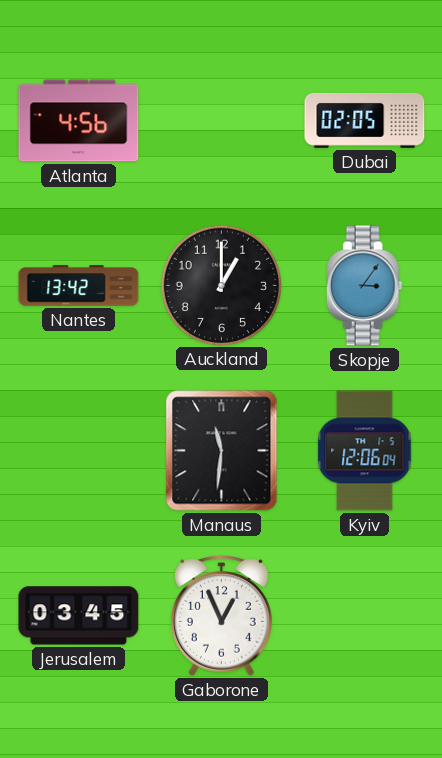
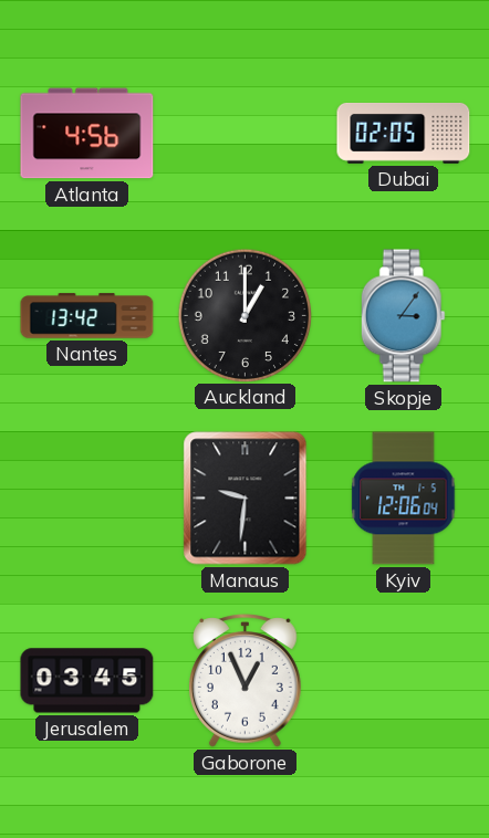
Manaus: 11:31 -> 9:31 (246, 499)
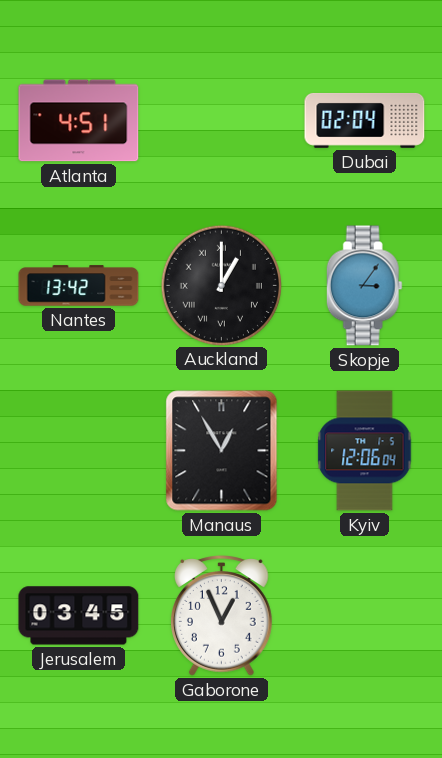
Atlanta: 4:56 -> 4:51 (79, 121)
Dubai: 02:05 -> 02:04 (365, 120)
Auckland numerals: Arabic -> Roman (221, 285)
Manaus: 9:31 -> 12:55 (222, 451)
